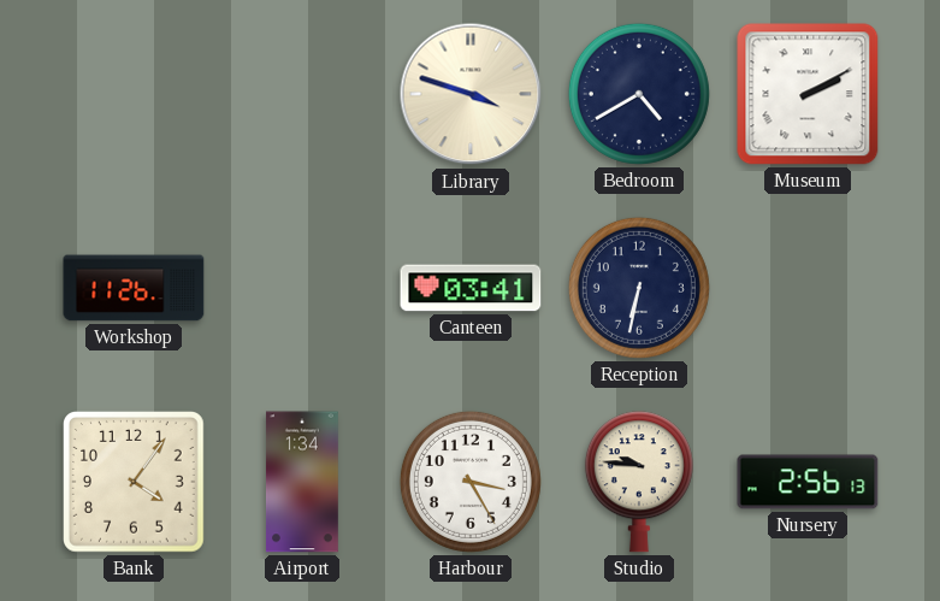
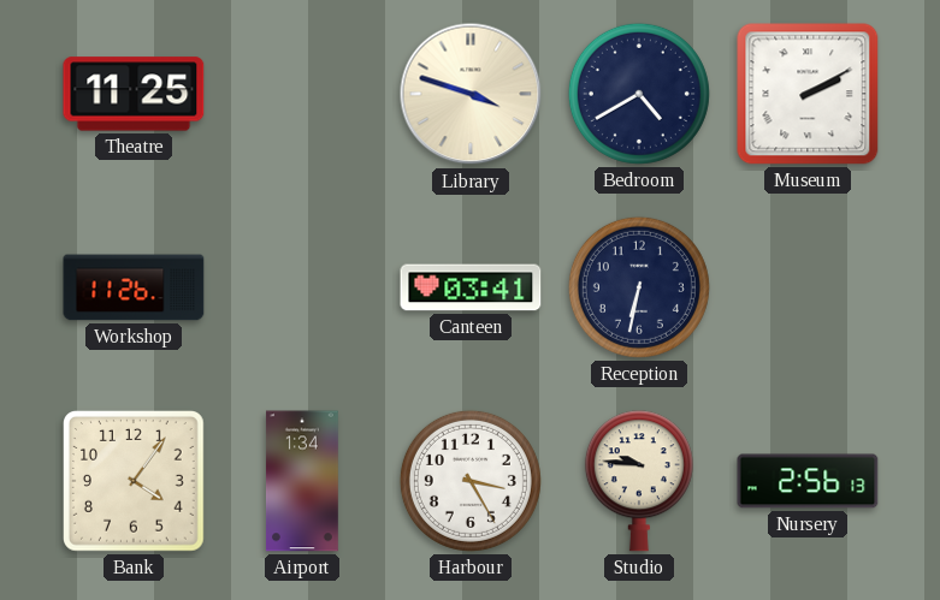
Theatre: none -> 11:25 (134, 94)
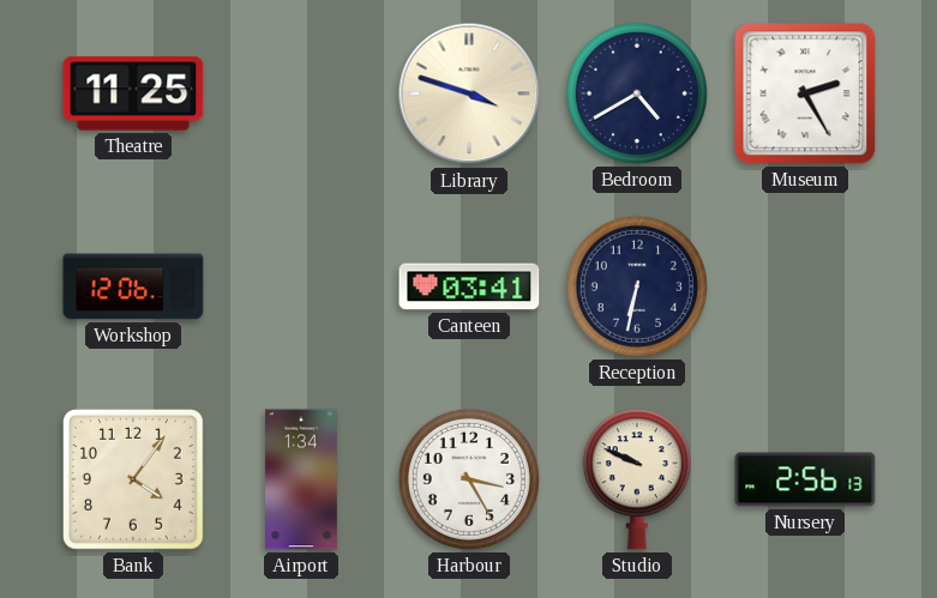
Museum: 2:10 -> 2:25 (805, 93)
Workshop: 11:26 -> 12:06 (133, 286)
Studio: 9:46 -> 9:49 (637, 479)
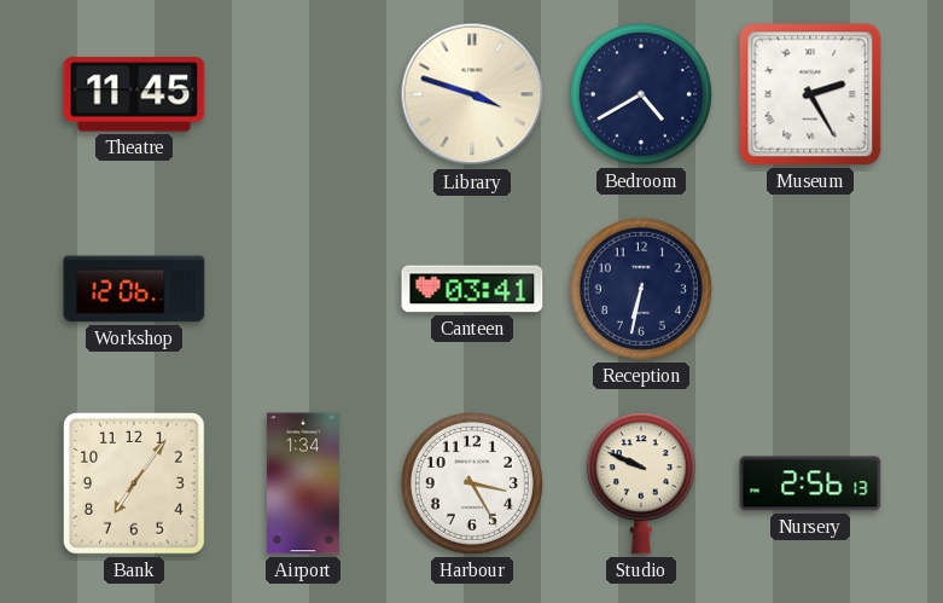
Theatre: 11:25 -> 11:45 (134, 94)
Bank: 4:06 -> 7:06 (135, 485)
